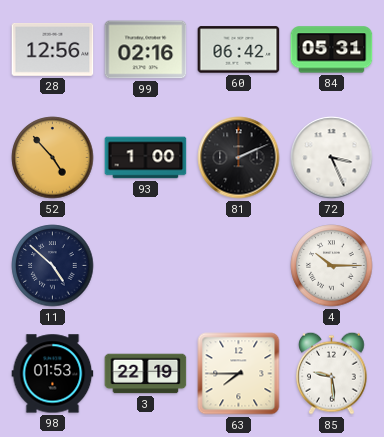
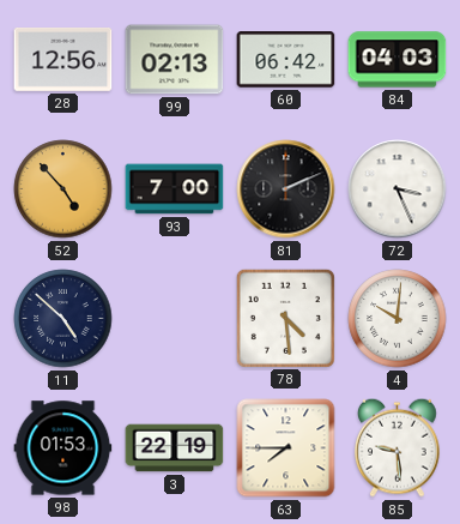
99: 02:16 -> 02:13 (175, 60)
84: 05:31 -> 04:03 (398, 60)
93: 1:00 -> 7:00 (175, 189)
78: none -> 4:29 (285, 318)
4: 10:15 -> 10:01 (398, 319)
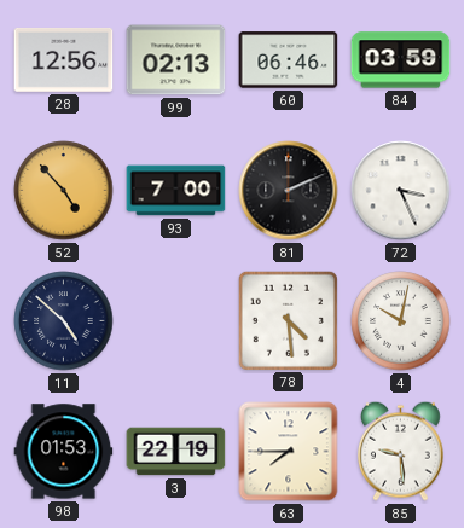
60: 06:42 -> 06:46 (289, 60)
84: 04:03 -> 03:59 (401, 60)
4: 10:01 -> 10:02 (401, 321)
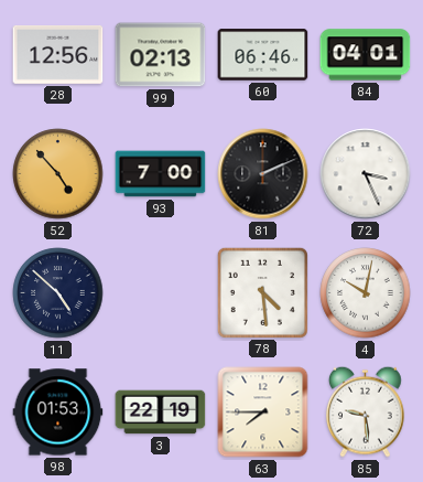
84: 03:59 -> 04:01 (366, 55)
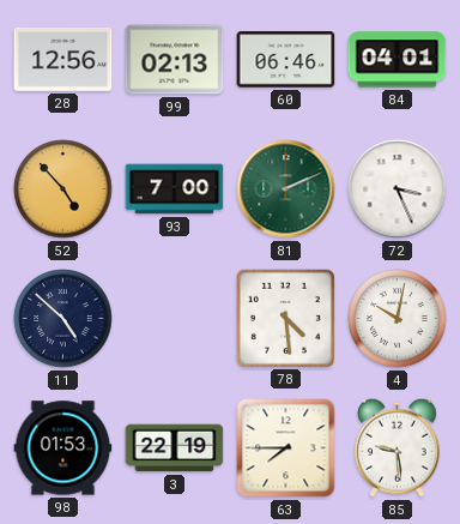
81 dial: black -> green (286, 189)
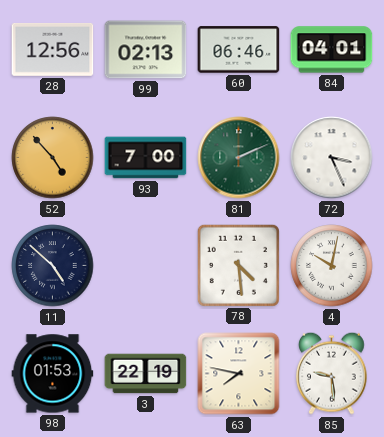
63: 7:45 -> 7:47 (239, 374)
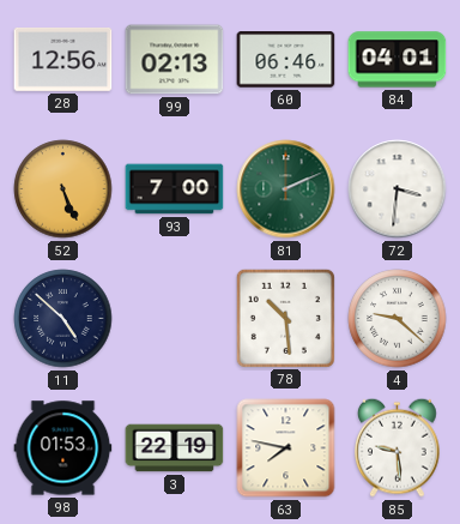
52: 4:53 -> 5:26 (63, 189)
72: 3:26 -> 3:31 (398, 189)
78: 4:29 -> 10:29 (285, 318)
4: 10:02 -> 9:22 (398, 319)
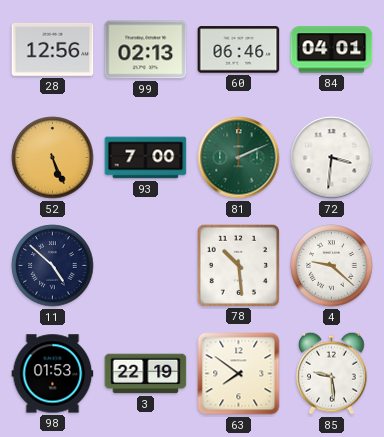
63: 7:47 -> 7:51 (239, 374)
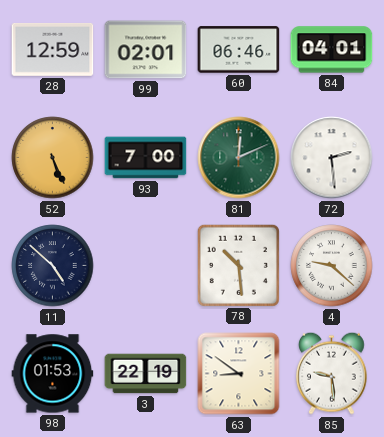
28: 12:56 -> 12:59 (53, 49)
99: 02:13 -> 02:01 (146, 50)
81: 2:11 -> 12:11 (239, 158)
72: 3:31 -> 2:29 (332, 158)
63: 7:51 -> 8:51 (239, 374)
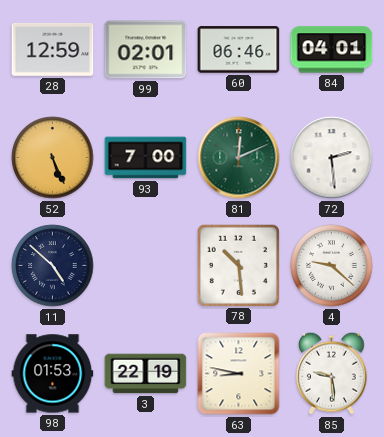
63: 8:51 -> 8:47 (239, 374)
